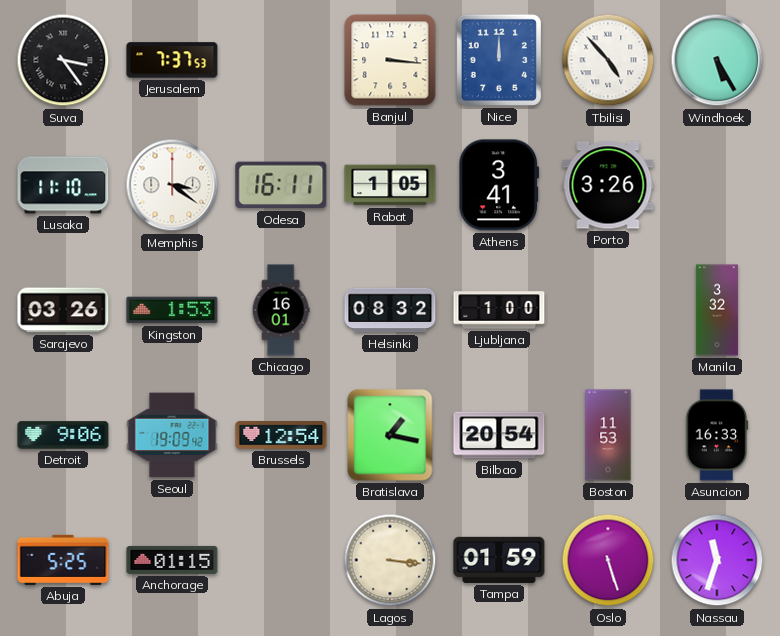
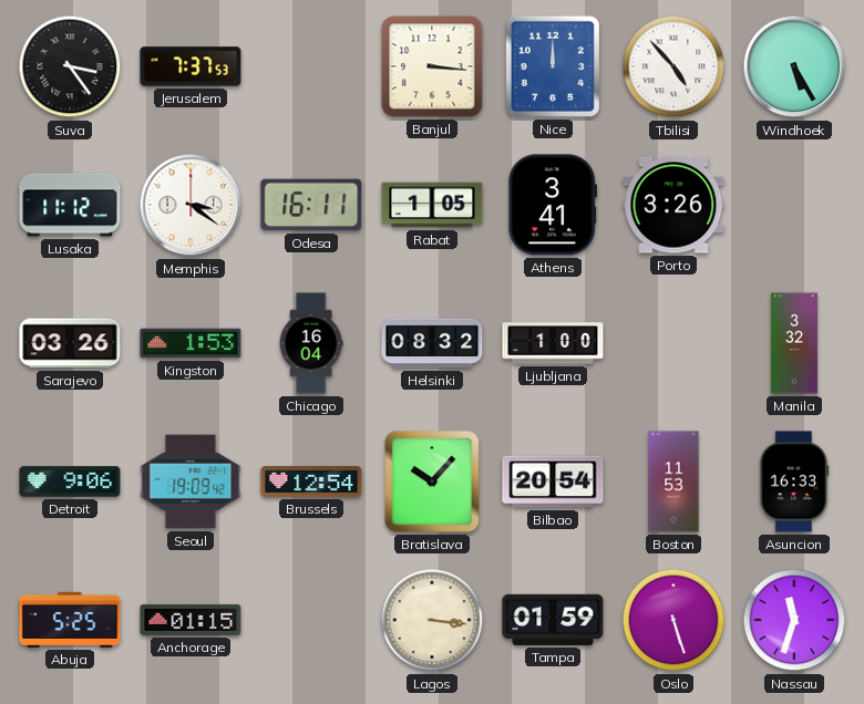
Lusaka: 11:10 -> 11:12 (70, 205)
Chicago: 16:01 -> 16:04 (311, 343)
Bratislava: 1:17 -> 10:07 (432, 482)
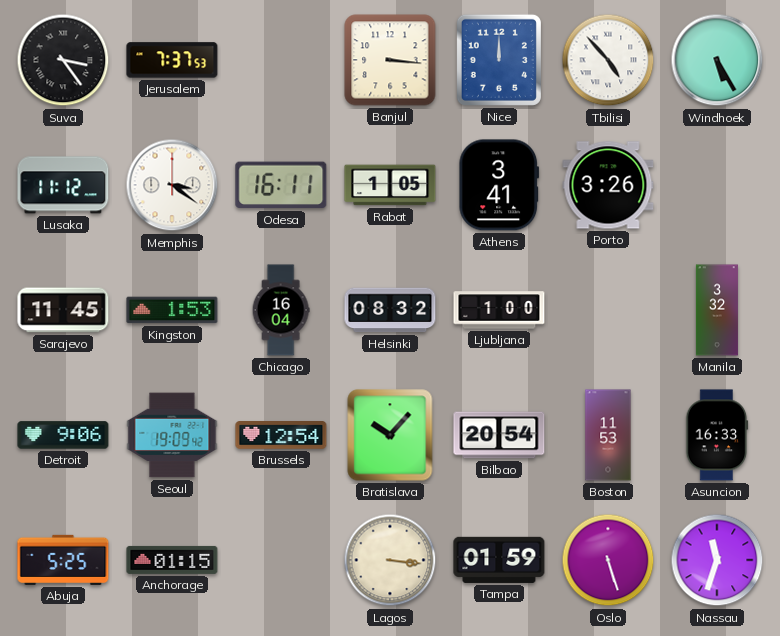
Sarajevo: 03:26 -> 11:45 (63, 310)
